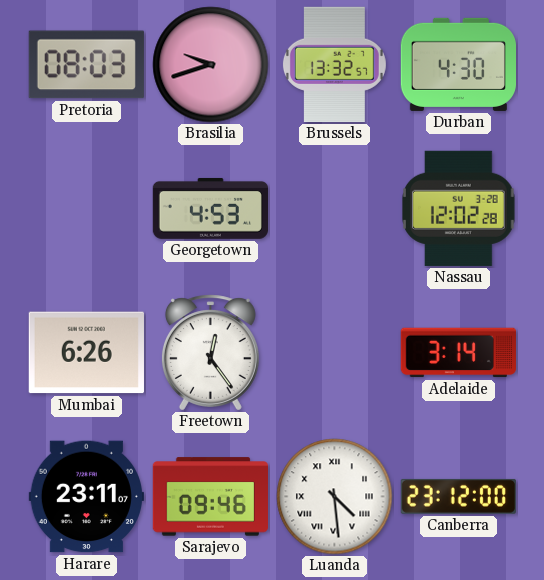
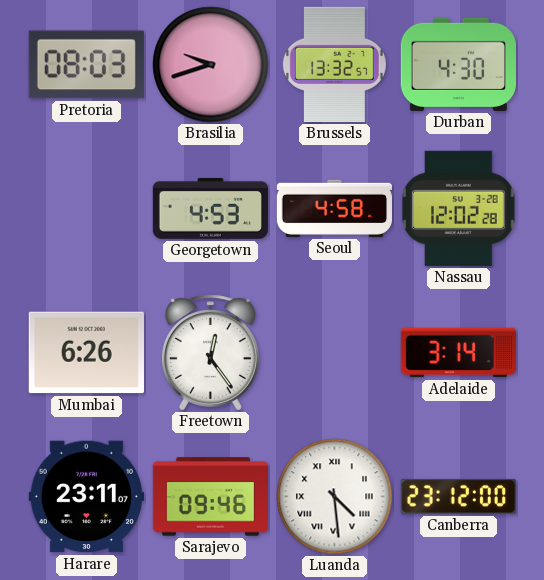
Seoul: none -> 4:58 (334, 208)
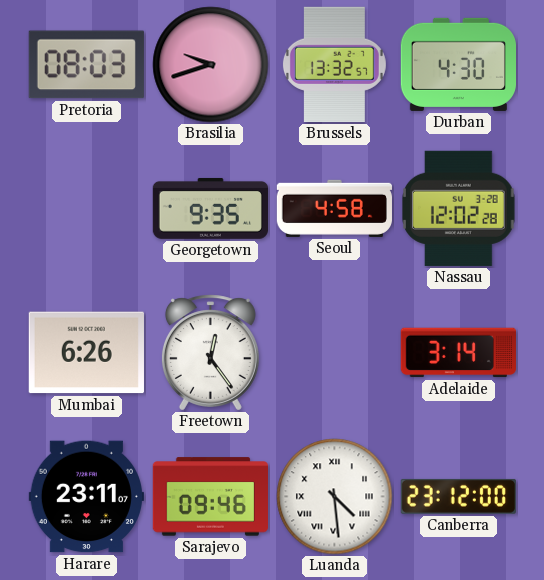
Georgetown: 4:53 -> 9:35 (210, 208)
